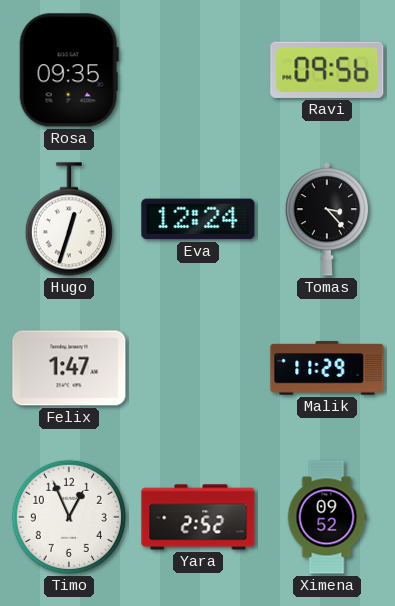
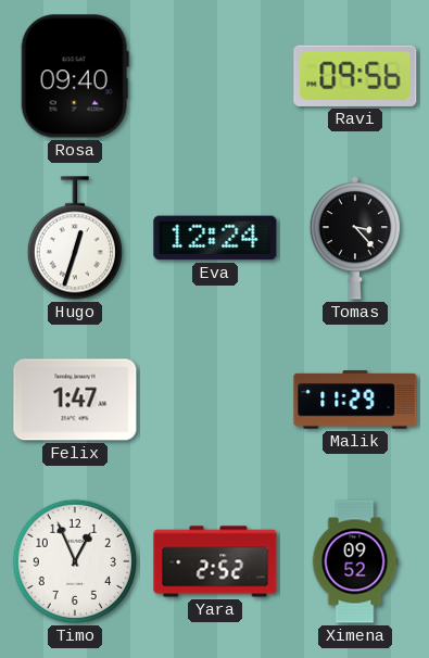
Rosa: 09:35 -> 09:40 (75, 76)
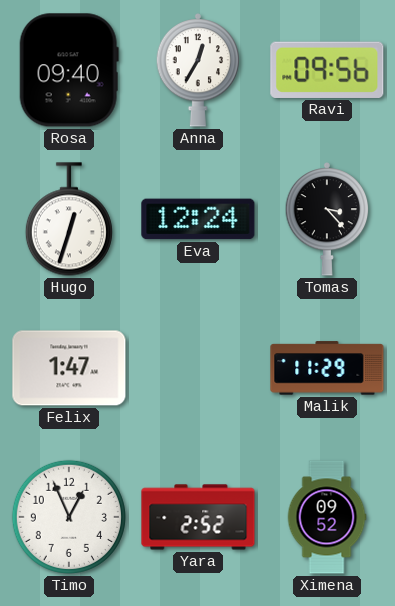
Anna: none -> 12:35 (198, 71)
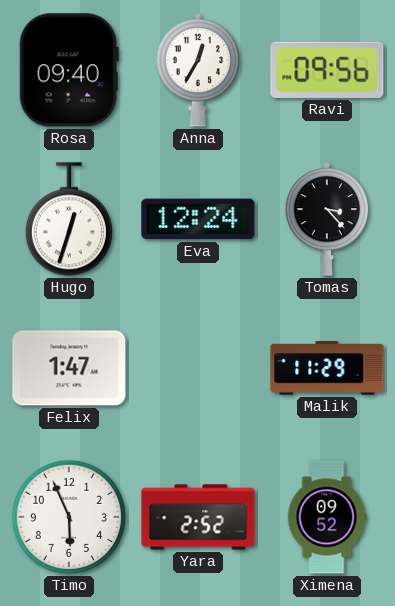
Timo: 12:56 -> 5:56 (69, 517)
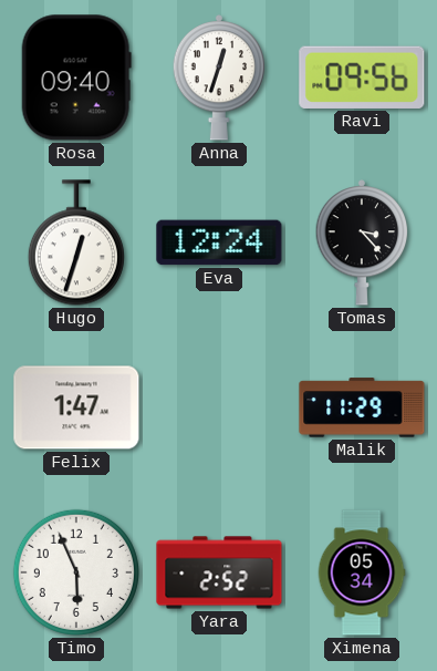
Anna: 12:35 -> 12:33 (219, 79)
Ximena: 09:52 -> 05:34 (362, 572)
